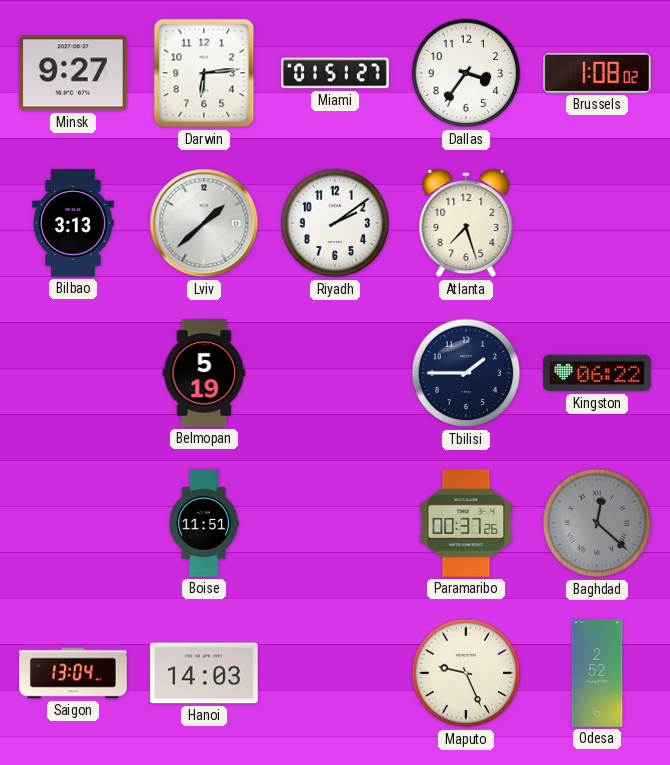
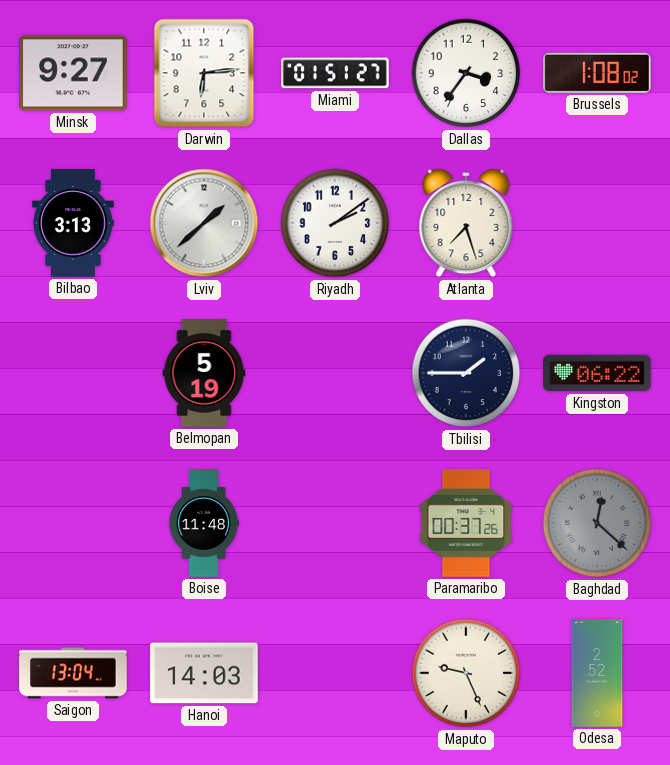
Boise: 11:51 -> 11:48 (204, 523)
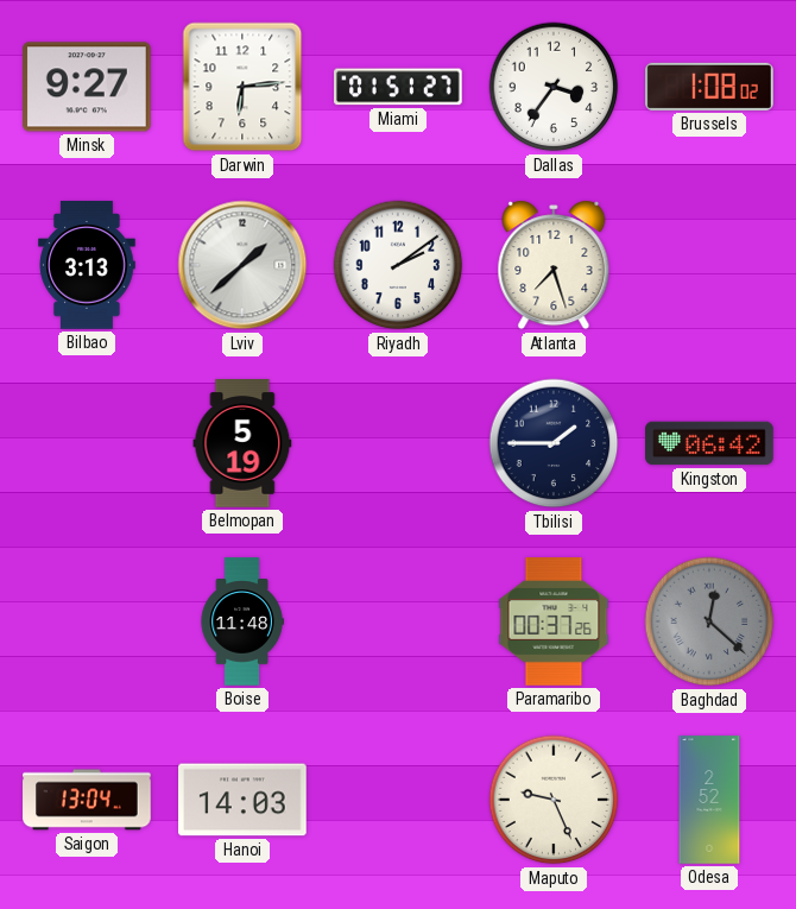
Kingston: 06:22 -> 06:42 (709, 443)
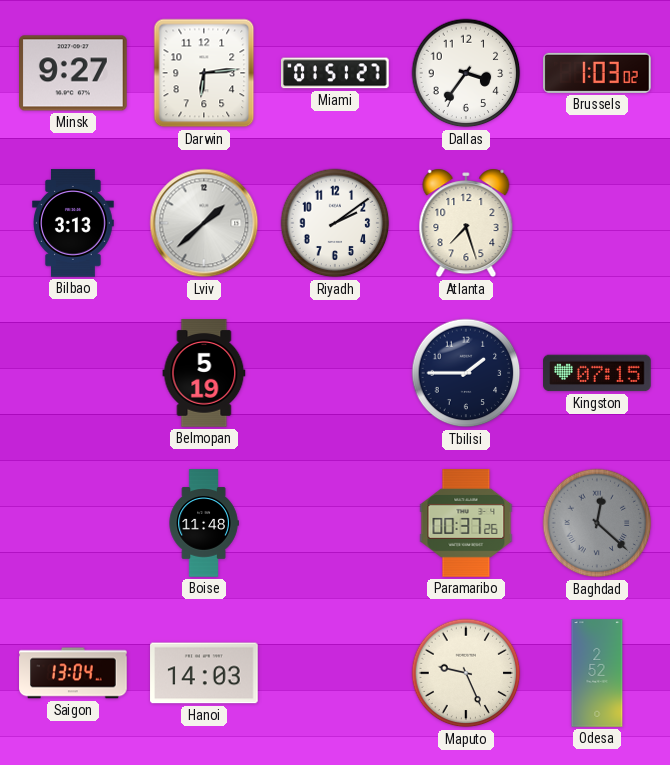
Brussels: 1:08 -> 1:03 (597, 73)
Kingston: 06:42 -> 07:15 (597, 373)
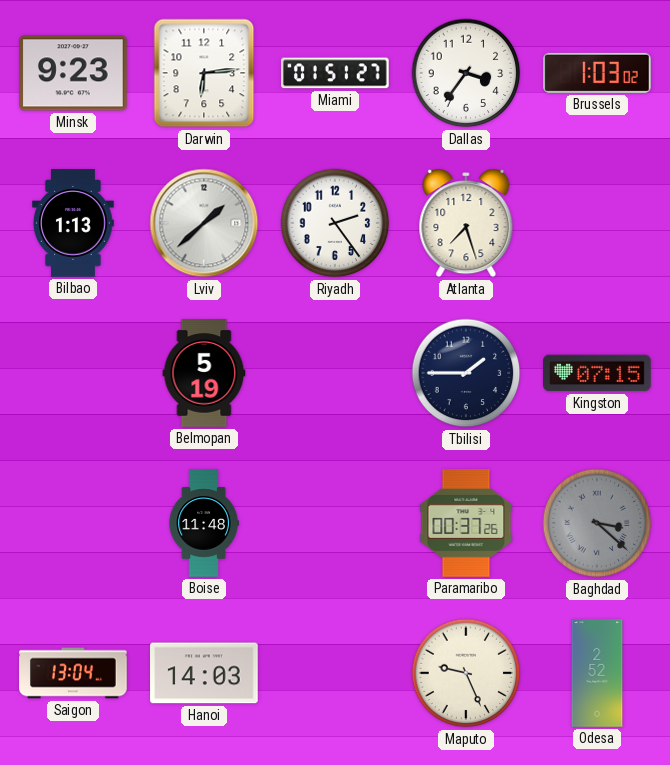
Minsk: 9:27 -> 9:23 (74, 73)
Bilbao: 3:13 -> 1:13 (73, 223)
Riyadh: 2:09 -> 2:24 (335, 223)
Baghdad: 12:22 -> 3:22 (597, 523)
